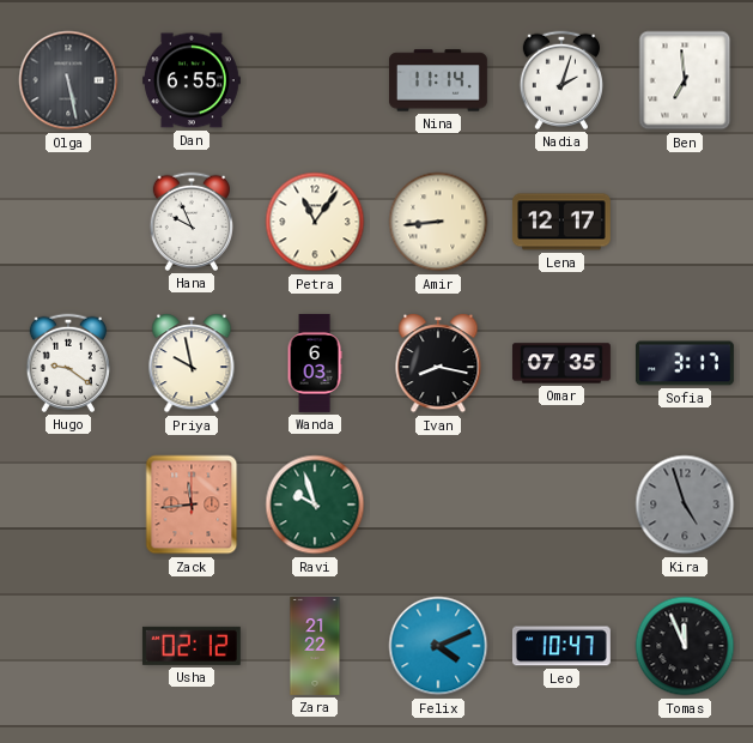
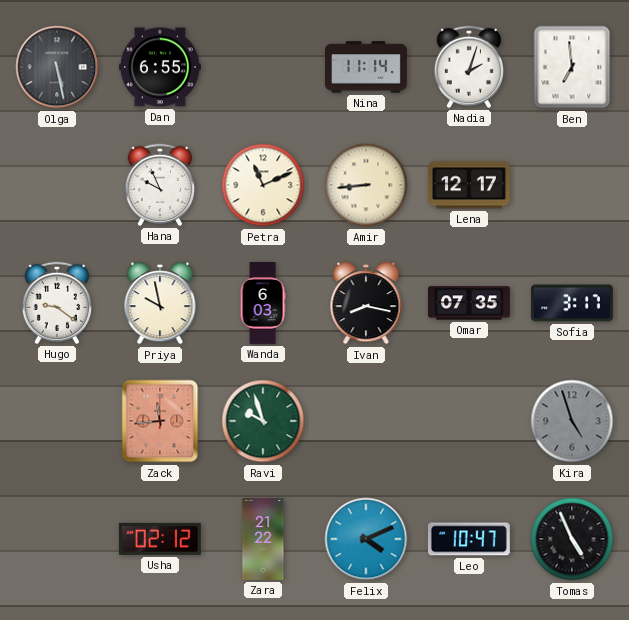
Petra: 11:06 -> 11:11 (263, 185)
Tomas: 11:56 -> 4:56 (572, 539)
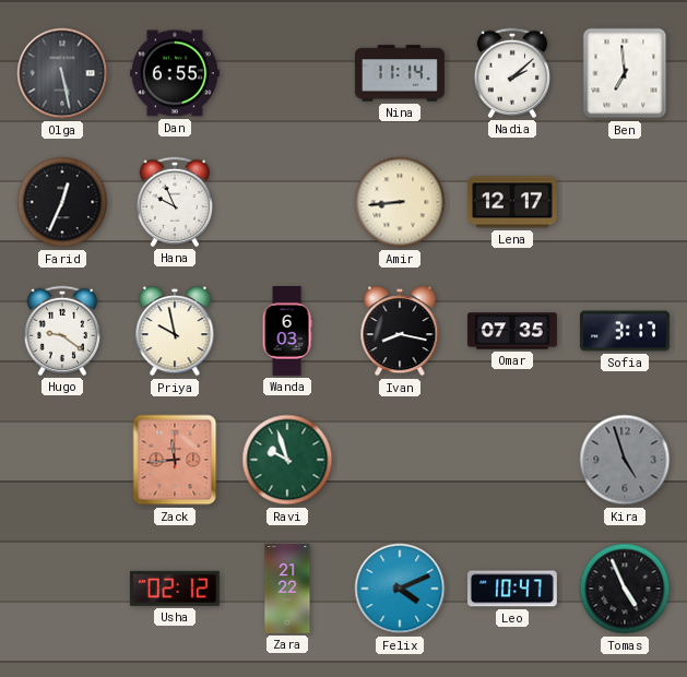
Nadia: 2:03 -> 2:08 (511, 73)
Farid: none -> 12:34 (62, 202)
Petra: 11:11 -> none (263, 185)
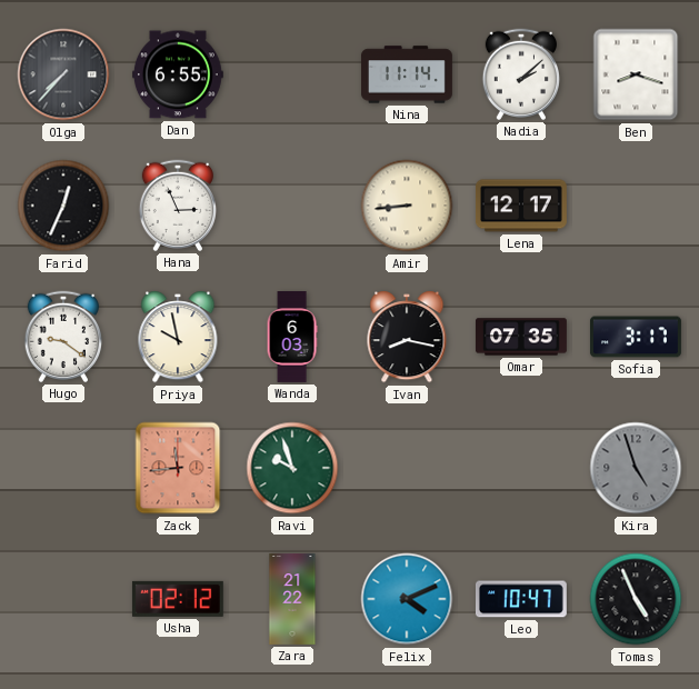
Olga: 5:28 -> 7:37 (63, 74)
Ben: 6:59 -> 8:18 (636, 74)
Hana: 9:56 -> 2:56 (177, 206)
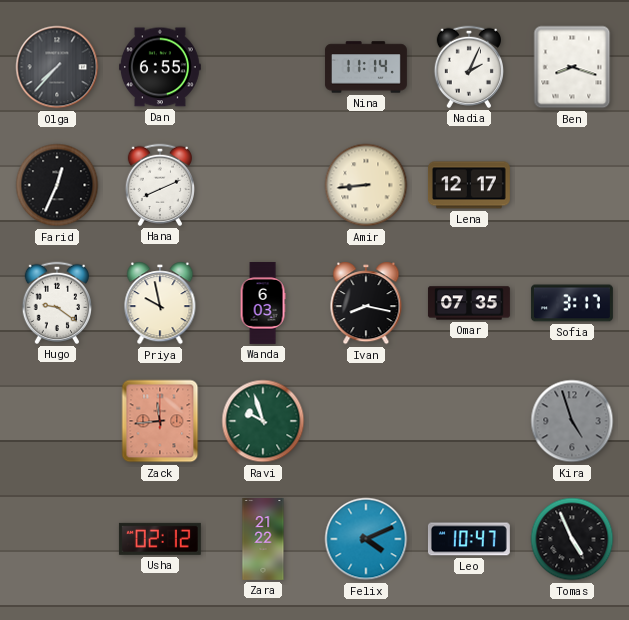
Nadia: 2:08 -> 2:04 (468, 67)
Hana: 2:56 -> 8:11 (159, 185)
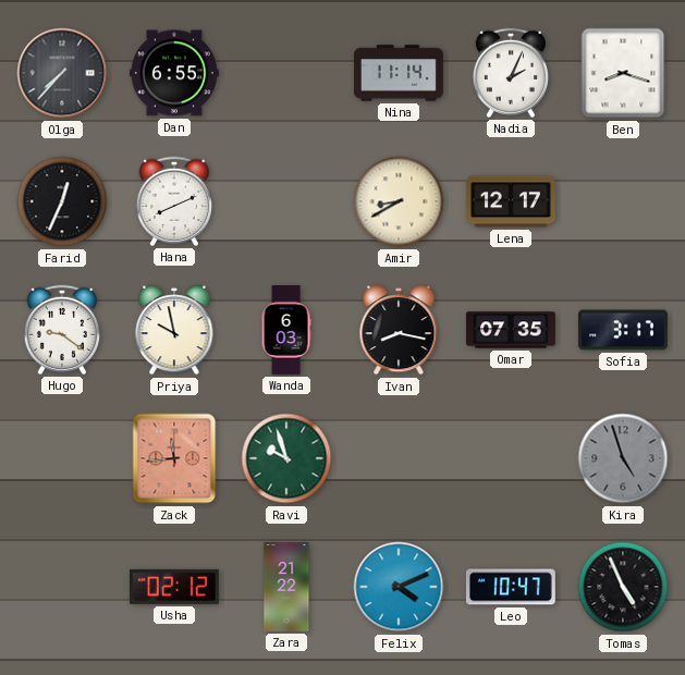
Amir: 8:44 -> 8:40 (399, 201)
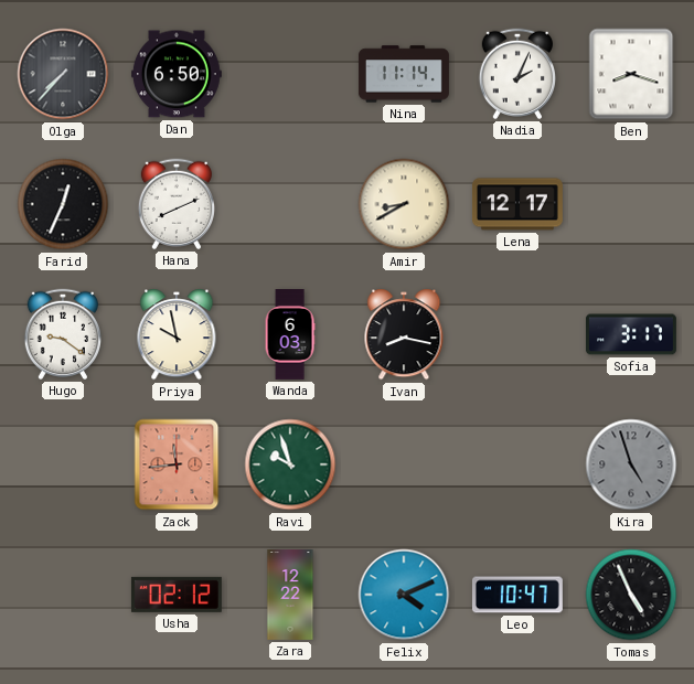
Dan: 6:55 -> 6:50 (177, 74)
Omar: 07:35 -> none (511, 330)
Zara: 21:22 -> 12:22 (290, 596)
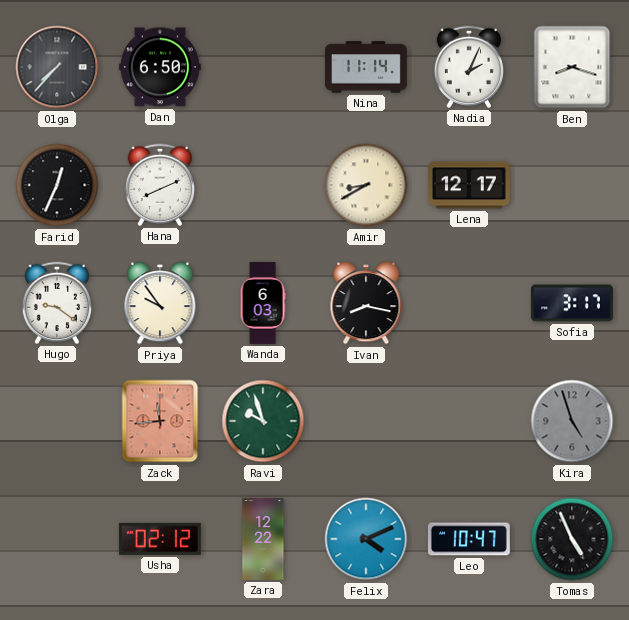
Priya: 9:58 -> 9:54 (160, 303)
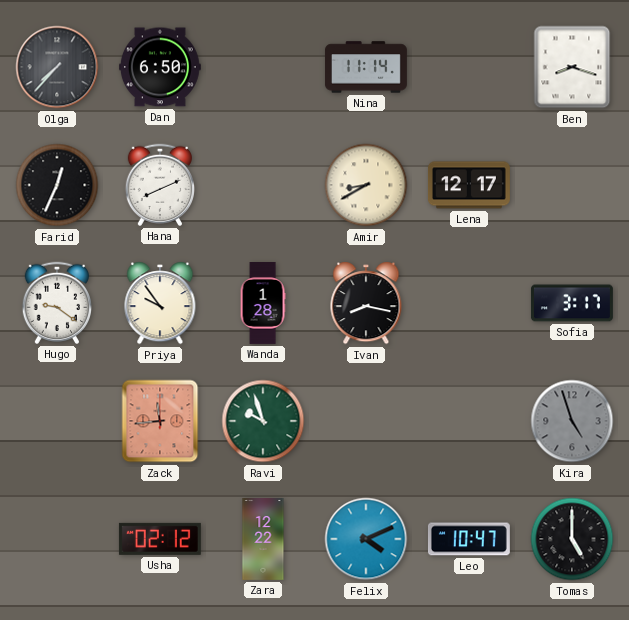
Nadia: 2:04 -> none (468, 67)
Wanda: 6:03 -> 1:28 (263, 304)
Tomas: 4:56 -> 5:00 (572, 539)
